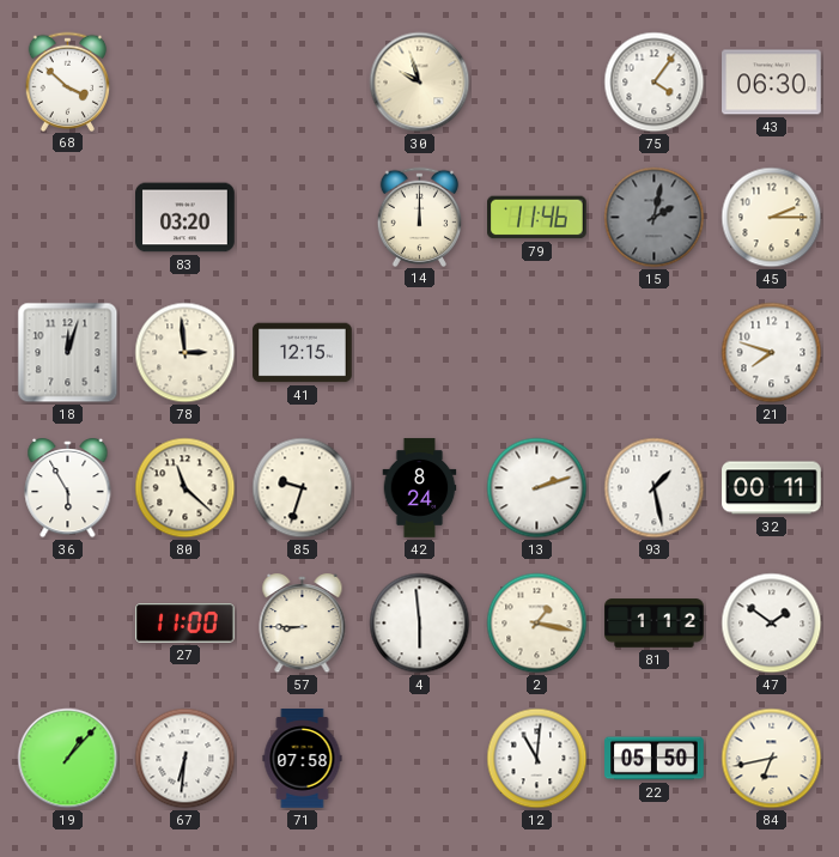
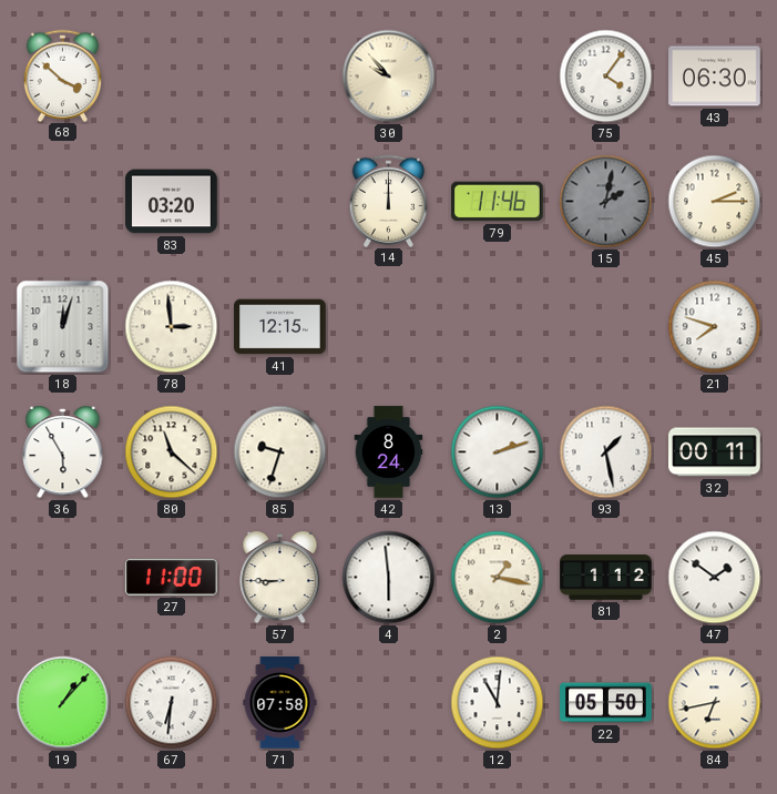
30: 9:57 -> 9:53 (389, 77)
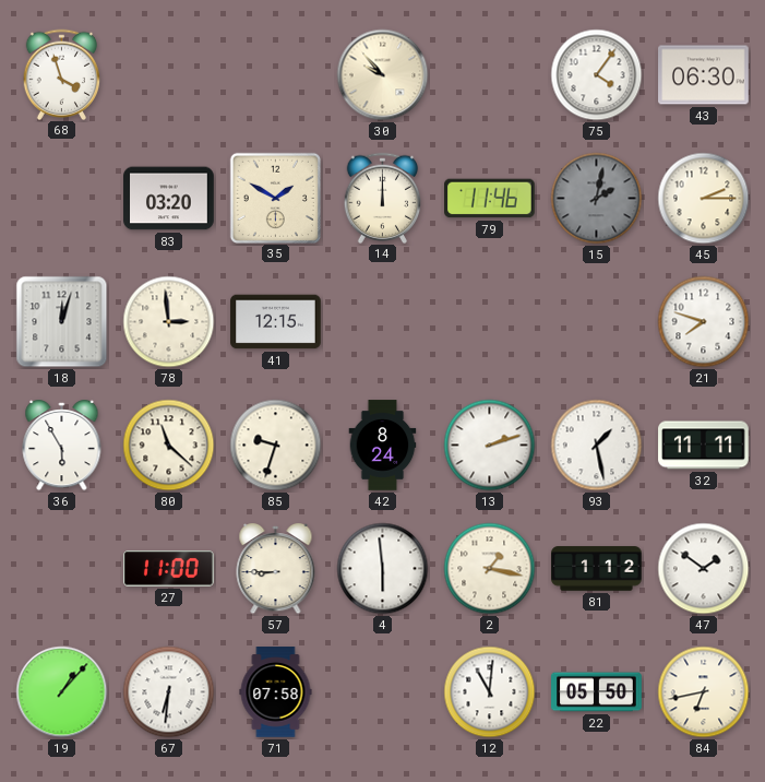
68: 3:52 -> 3:57 (62, 74)
35: none -> 1:50 (275, 198)
32: 00:11 -> 11:11 (704, 446)
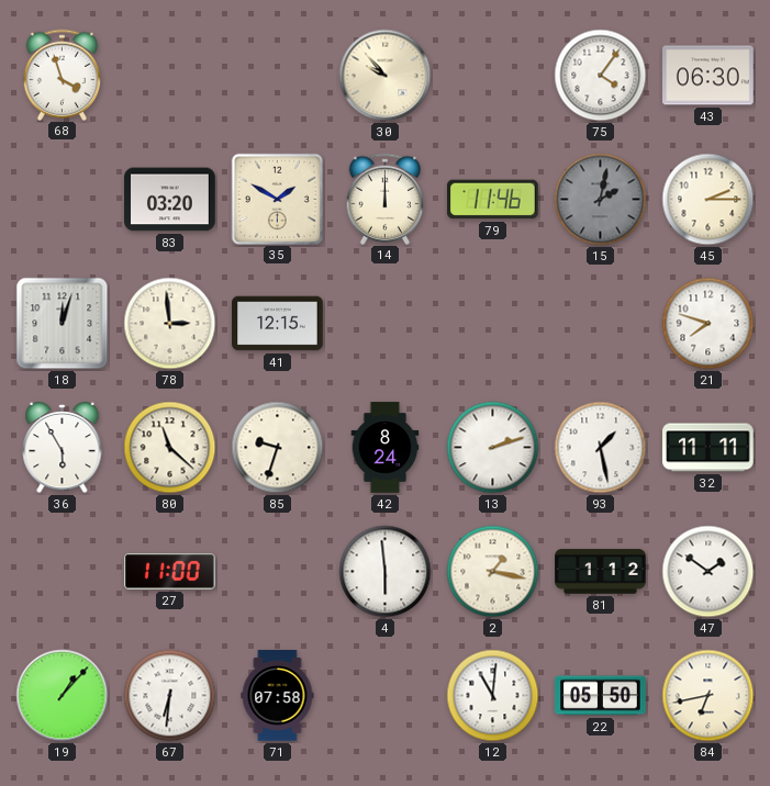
57: 8:45 -> none (276, 569)
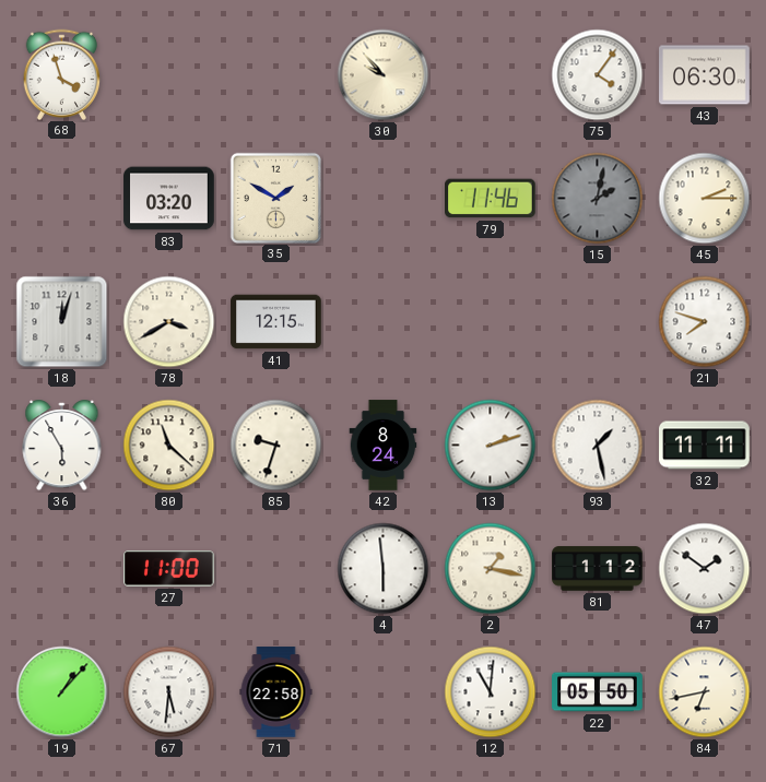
14: 12:00 -> none (386, 199)
78: 2:59 -> 3:40 (169, 322)
67: 6:31 -> 5:31 (169, 692)
71: 07:58 -> 22:58 (276, 692)
